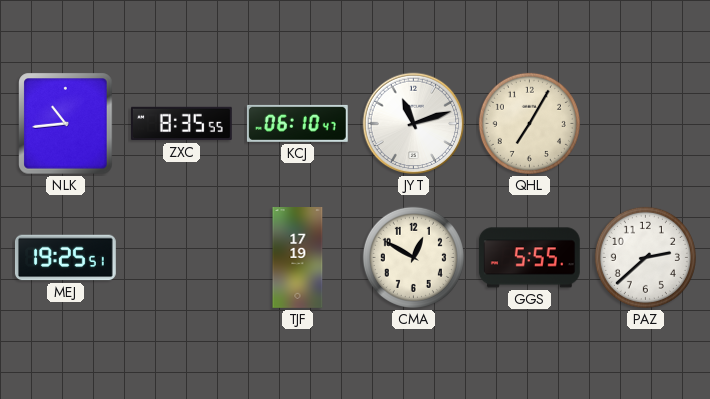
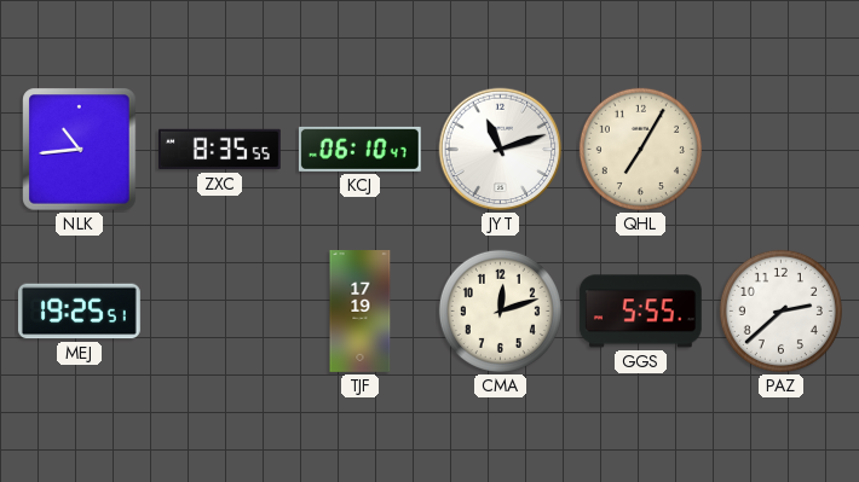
CMA: 12:50 -> 12:12 (500, 310)
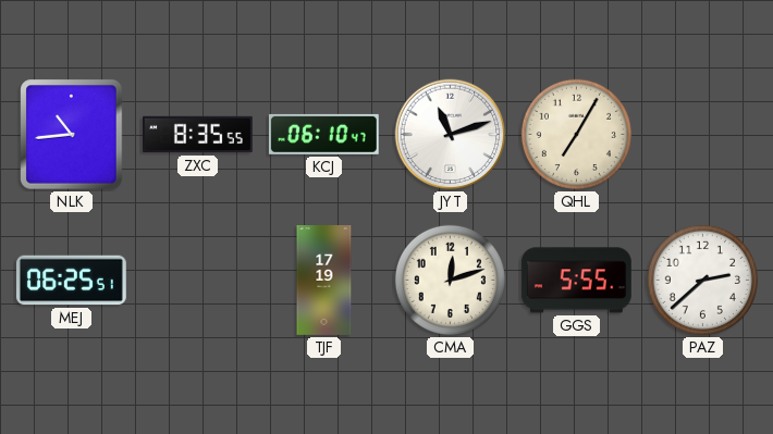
MEJ: 19:25 -> 06:25 (72, 281)
